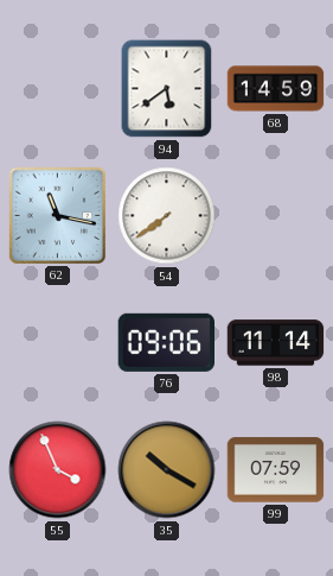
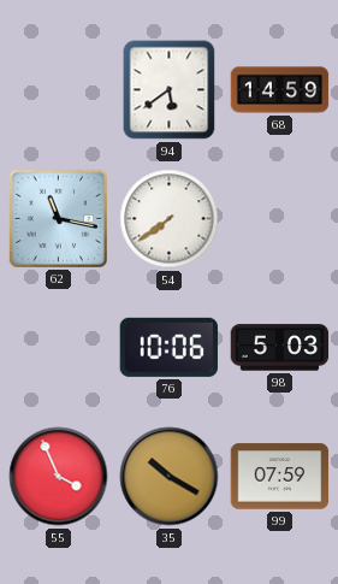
76: 09:06 -> 10:06 (168, 347)
98: 11:14 -> 5:03 (280, 348)
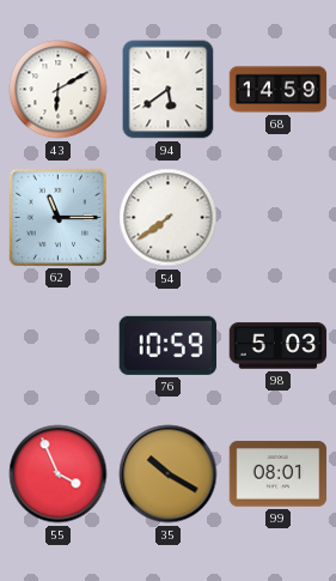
43: none -> 6:10 (59, 90)
62: 11:17 -> 11:15 (57, 217)
76: 10:06 -> 10:59 (167, 345)
99: 07:59 -> 08:01 (279, 474)
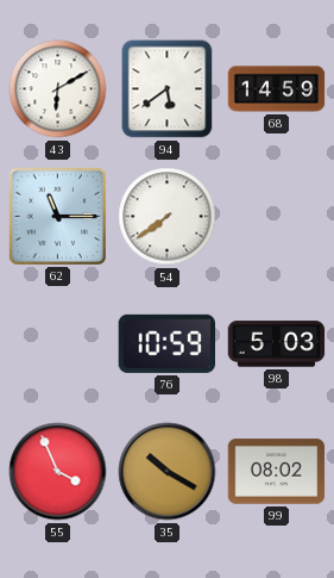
99: 08:01 -> 08:02 (277, 472)
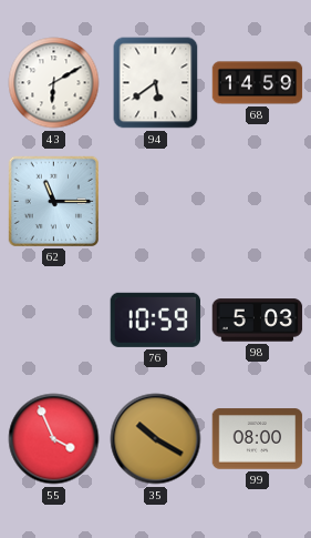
54: 7:39 -> none (168, 217)
99: 08:02 -> 08:00 (258, 439)
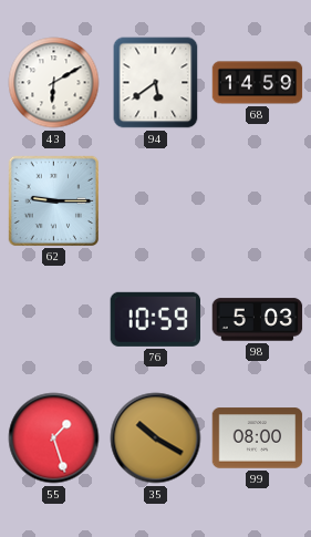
62: 11:15 -> 9:15 (53, 200)
55: 3:56 -> 1:27 (54, 438)
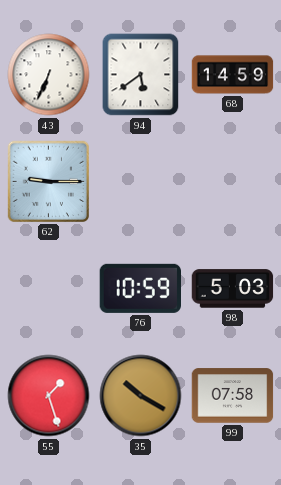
43: 6:10 -> 6:34 (49, 75)
99: 08:00 -> 07:58 (233, 396)
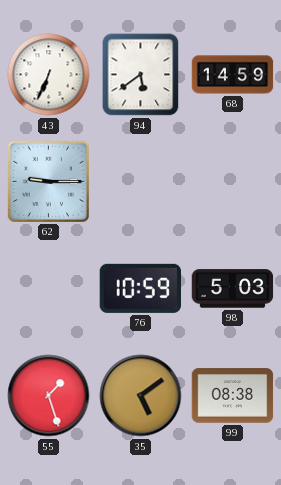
35: 10:20 -> 5:09 (141, 396)
99: 07:58 -> 08:38 (233, 396)
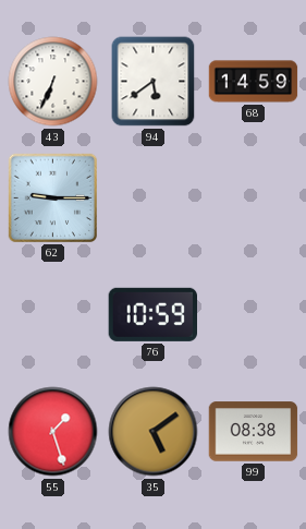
98: 5:03 -> none (233, 289)
